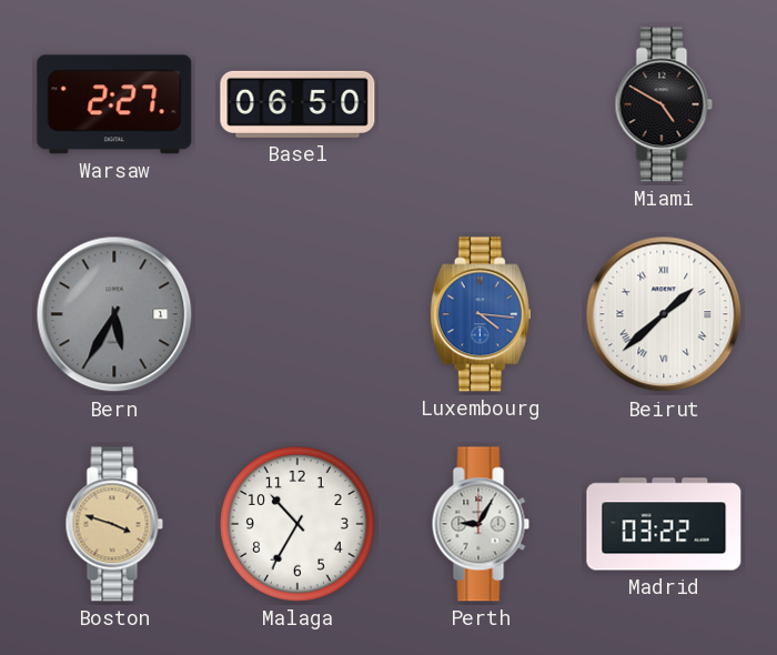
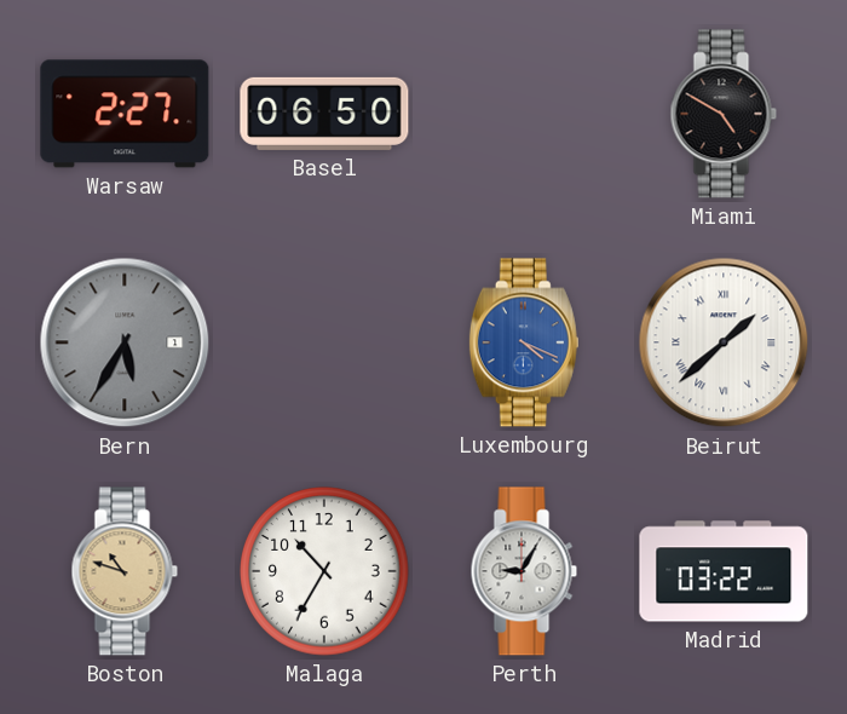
Luxembourg: 4:16 -> 4:19 (524, 342)
Boston: 3:48 -> 10:48 (125, 571)
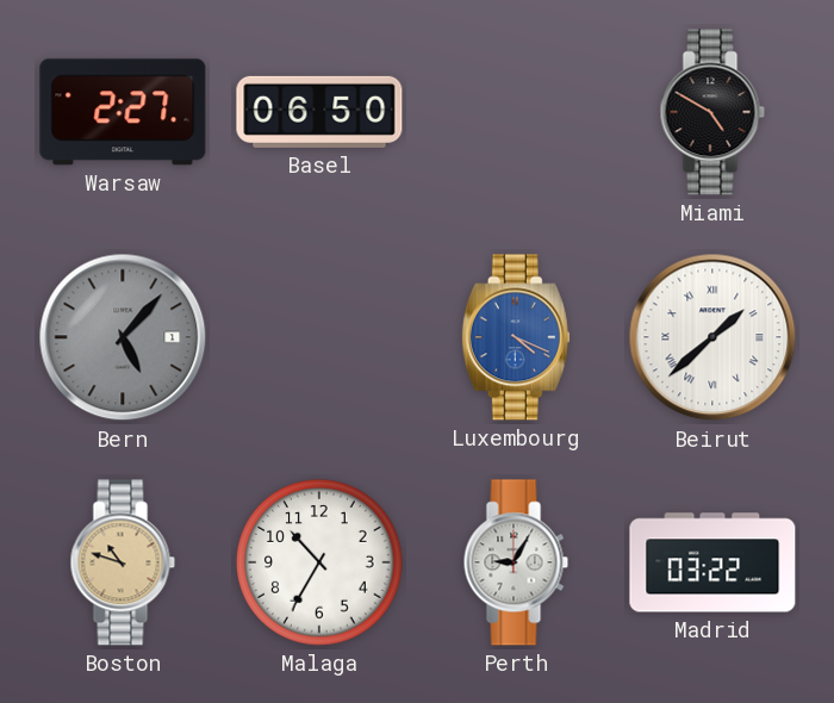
Bern: 5:35 -> 5:07 (123, 337)
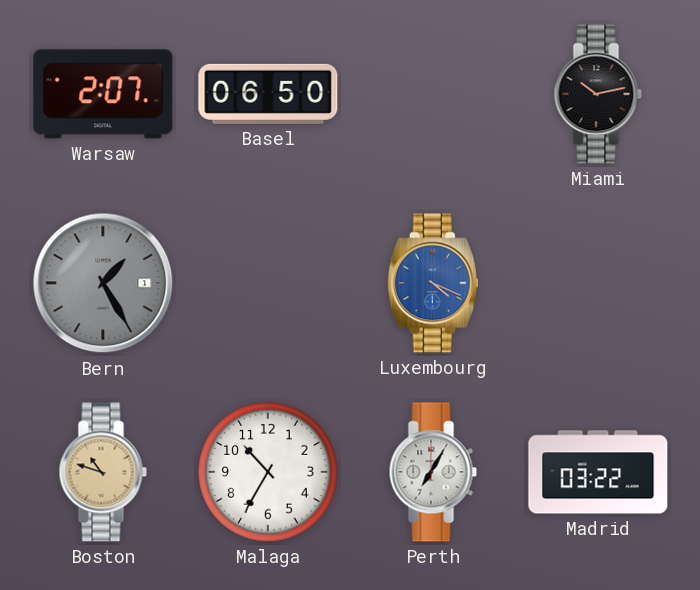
Warsaw: 2:27 -> 2:07 (103, 94)
Miami: 4:50 -> 10:13 (598, 94)
Bern: 5:07 -> 1:25 (103, 283)
Beirut: 1:38 -> none (712, 337)
Perth: 9:05 -> 7:05 (433, 472)
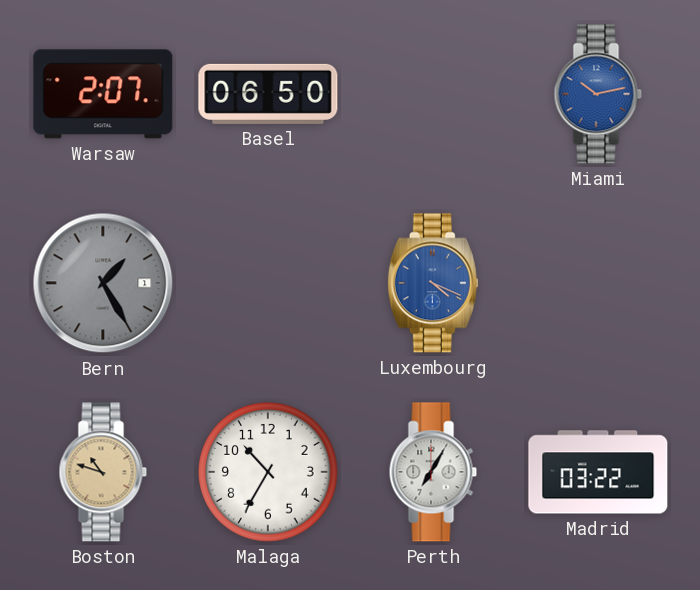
Miami dial: black -> blue (598, 94)
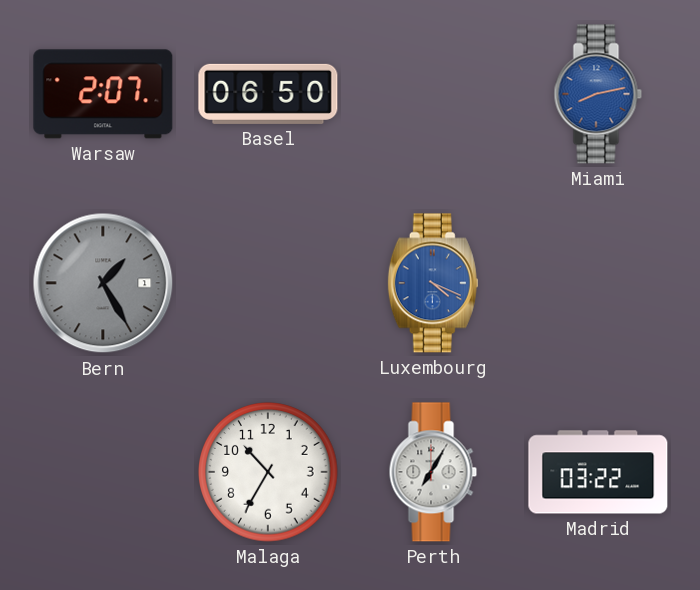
Miami: 10:13 -> 8:13 (598, 94)
Boston: 10:48 -> none (103, 472)
